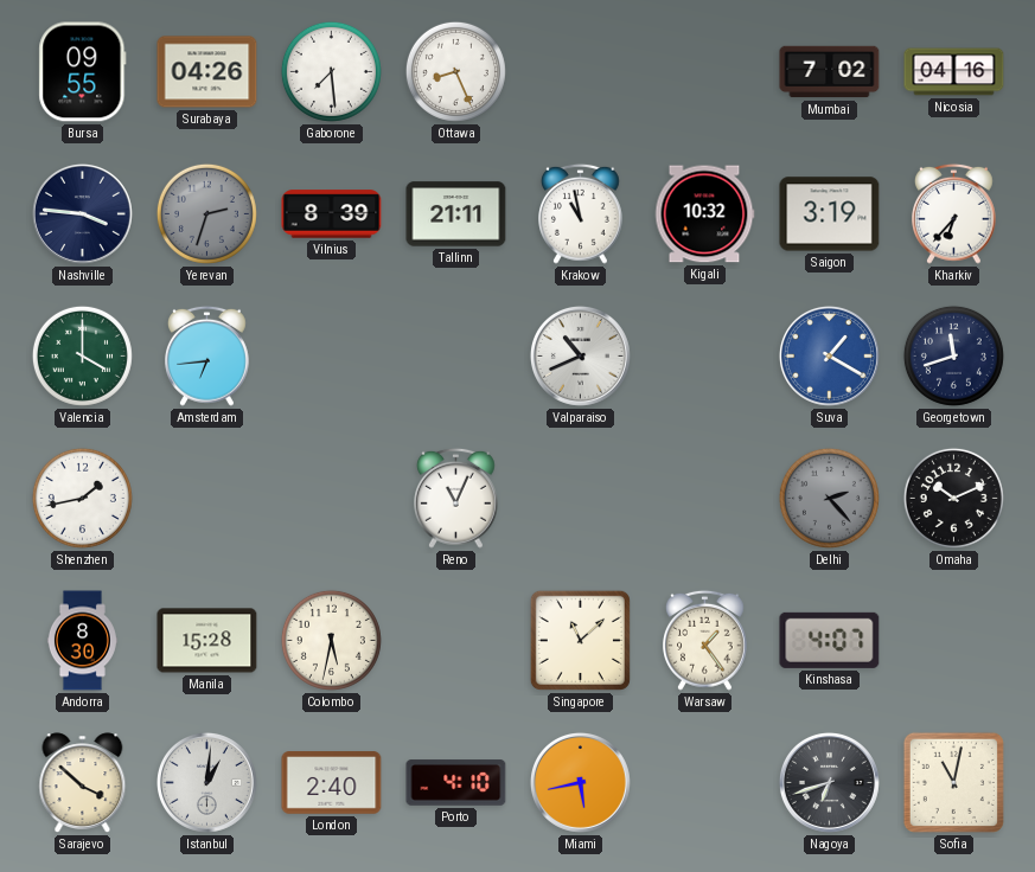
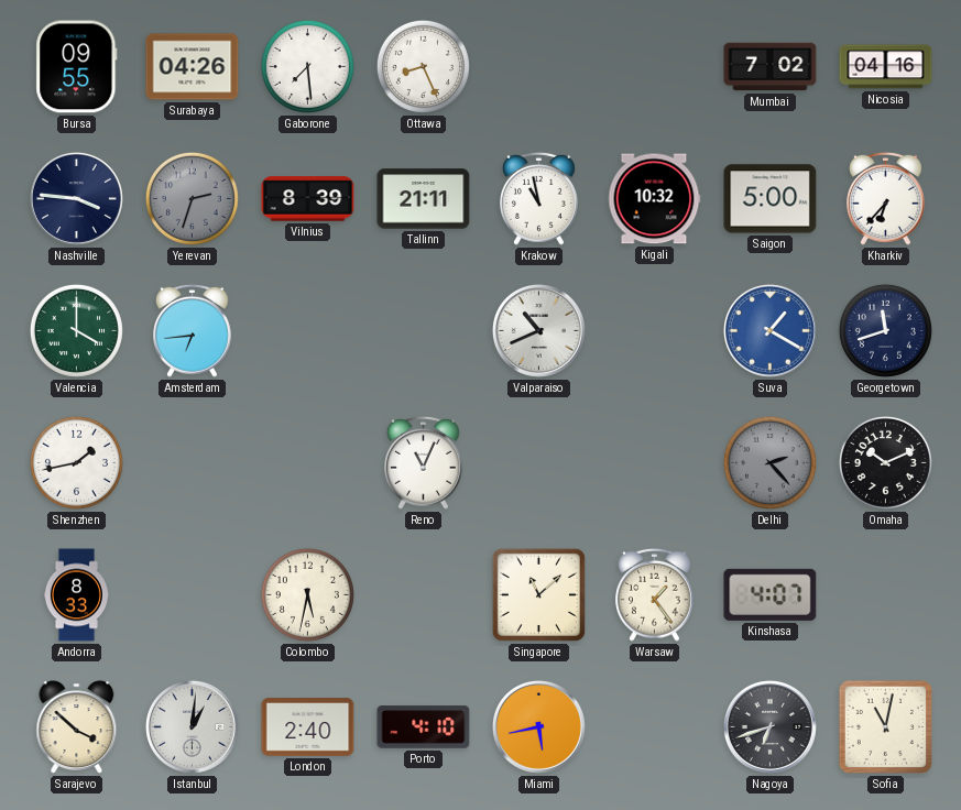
Saigon: 3:19 -> 5:00 (771, 199)
Andorra: 8:30 -> 8:33 (76, 595)
Manila: 15:28 -> none (207, 641)
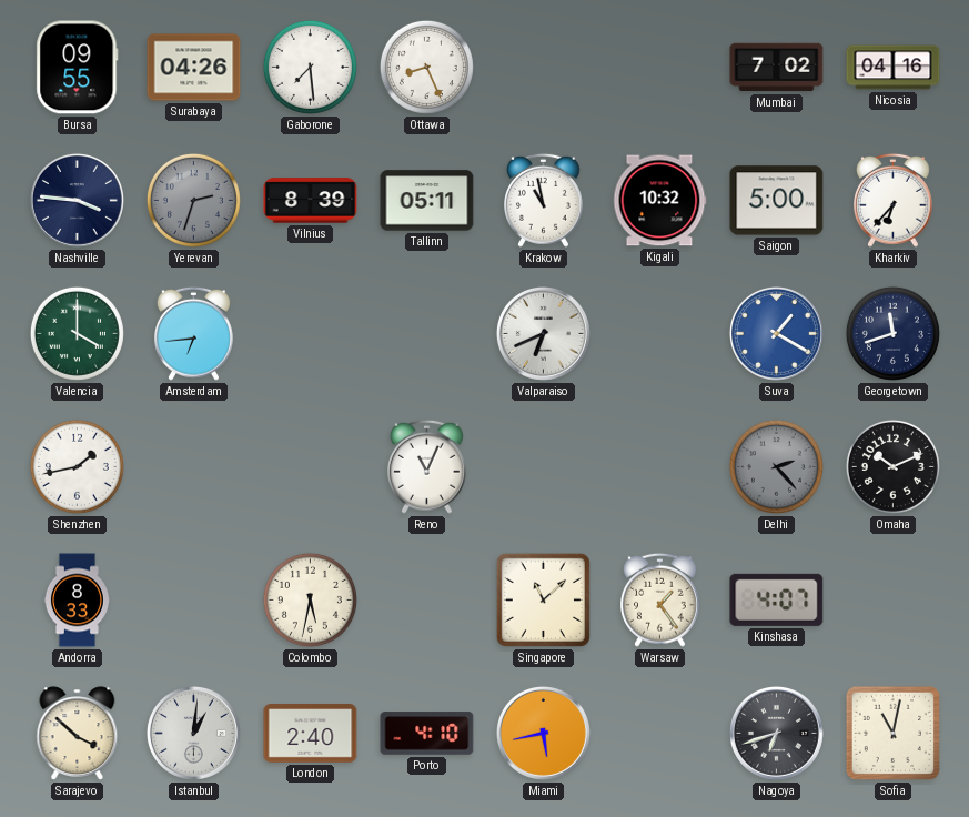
Tallinn: 21:11 -> 05:11 (427, 201)
Valparaiso: 10:41 -> 6:41 (543, 333)
